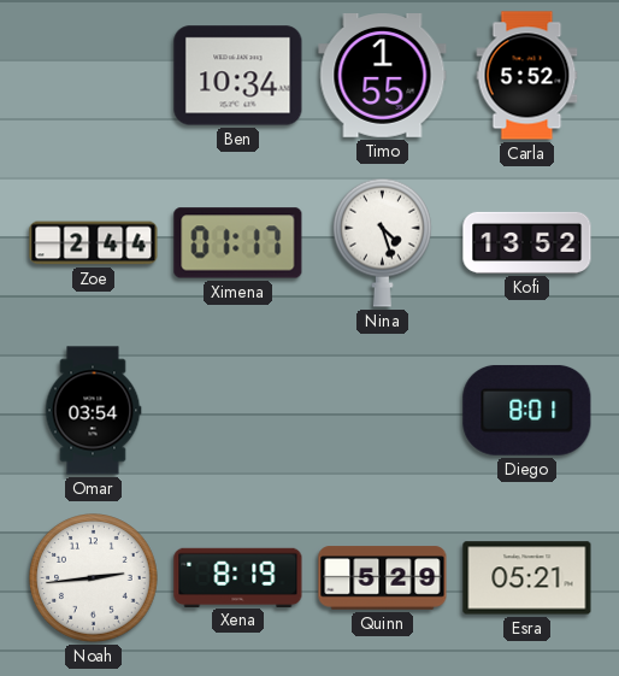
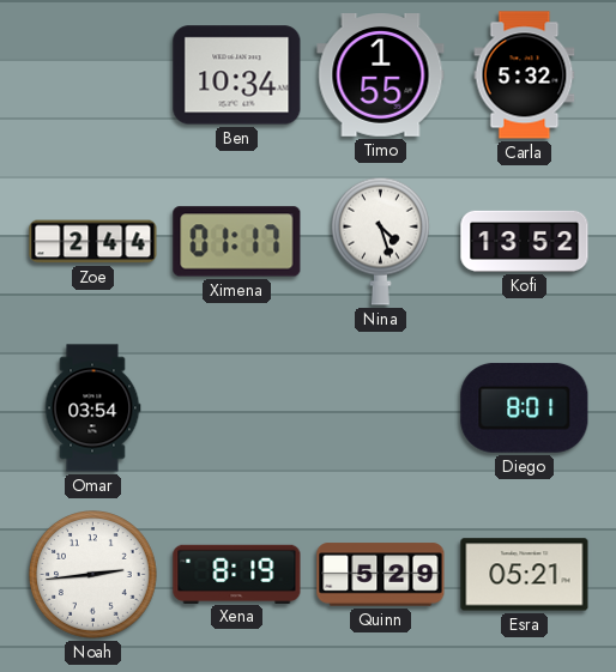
Carla: 5:52 -> 5:32 (525, 75)
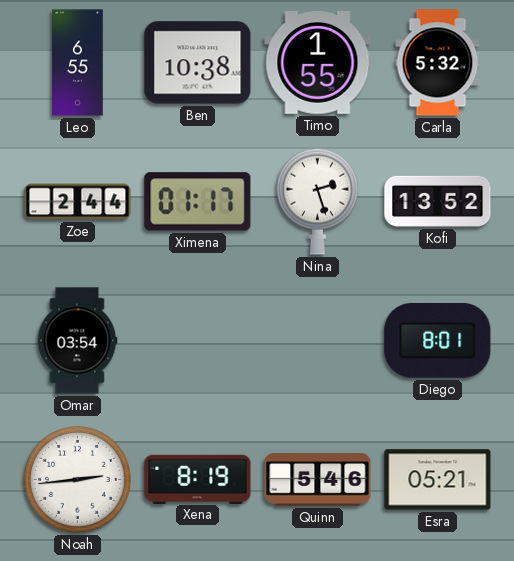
Leo: none -> 6:55 (78, 63)
Ben: 10:34 -> 10:38 (198, 63)
Nina: 4:27 -> 2:27 (317, 201)
Quinn: 5:29 -> 5:46 (318, 480)
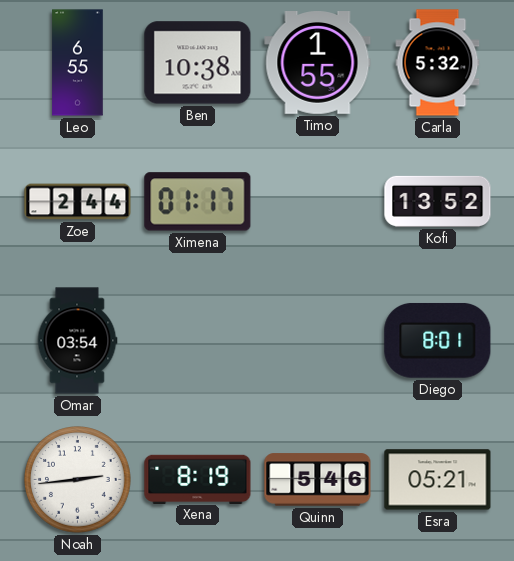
Nina: 2:27 -> none (317, 201)
